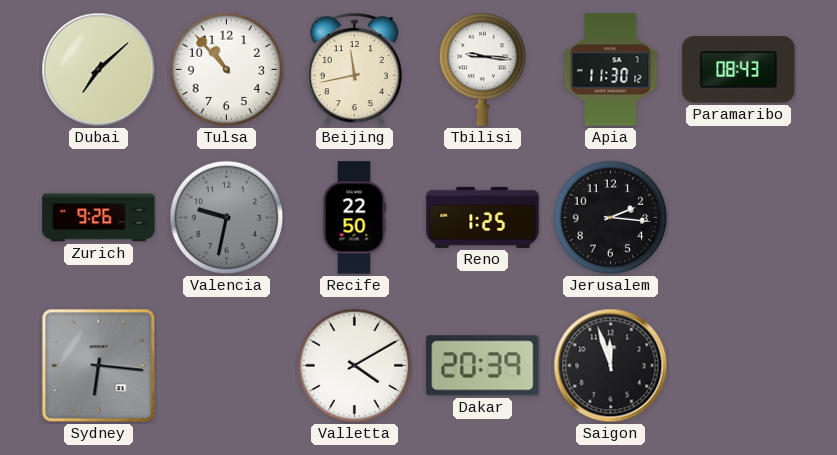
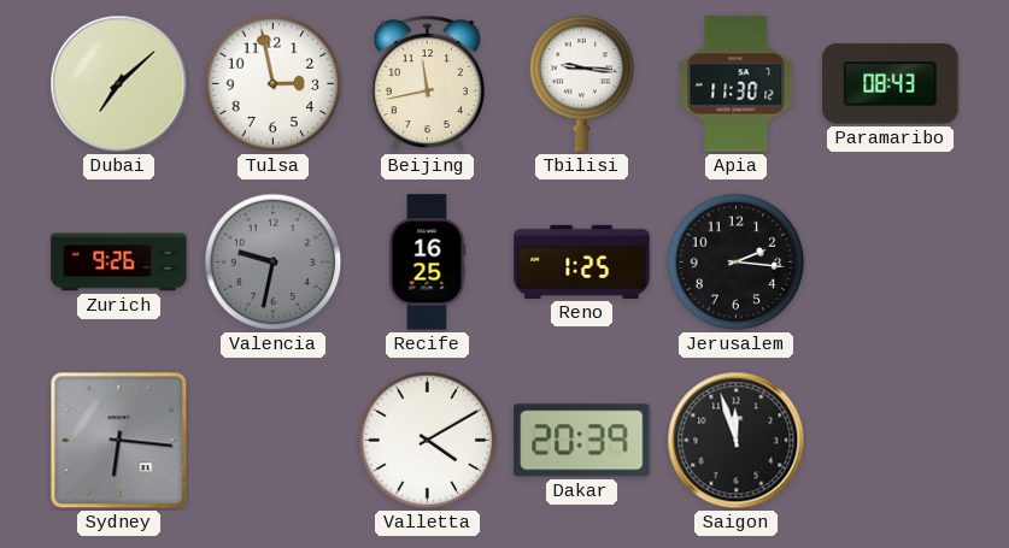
Tulsa: 10:53 -> 2:58 (274, 84)
Recife: 22:50 -> 16:25 (427, 263)
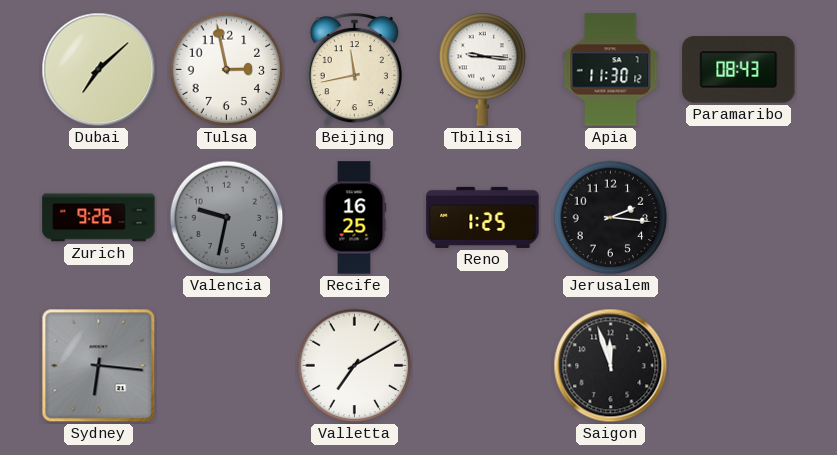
Valletta: 4:10 -> 7:10 (355, 366)
Dakar: 20:39 -> none (582, 441)
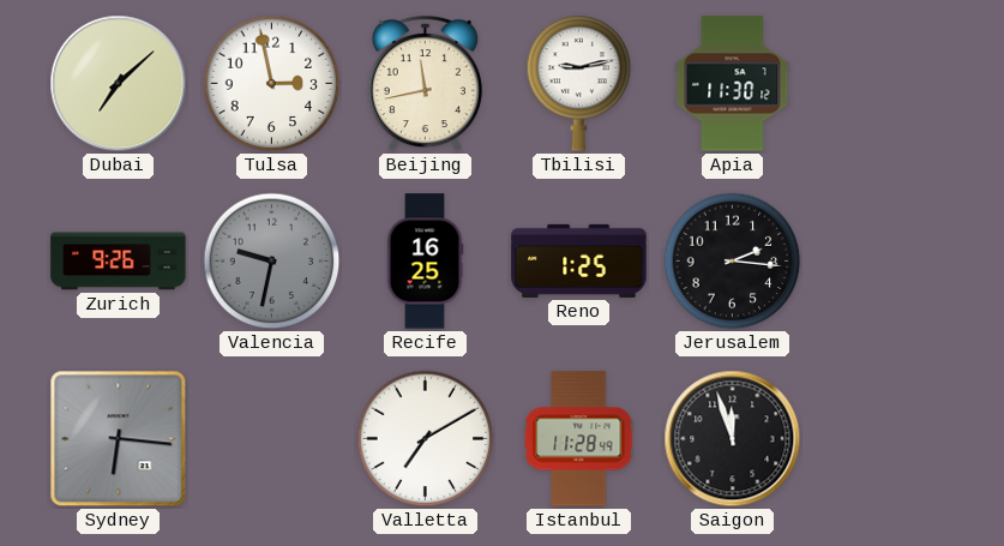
Tbilisi: 9:16 -> 9:13 (579, 83)
Paramaribo: 08:43 -> none (739, 70)
Istanbul: none -> 11:28 (579, 439)
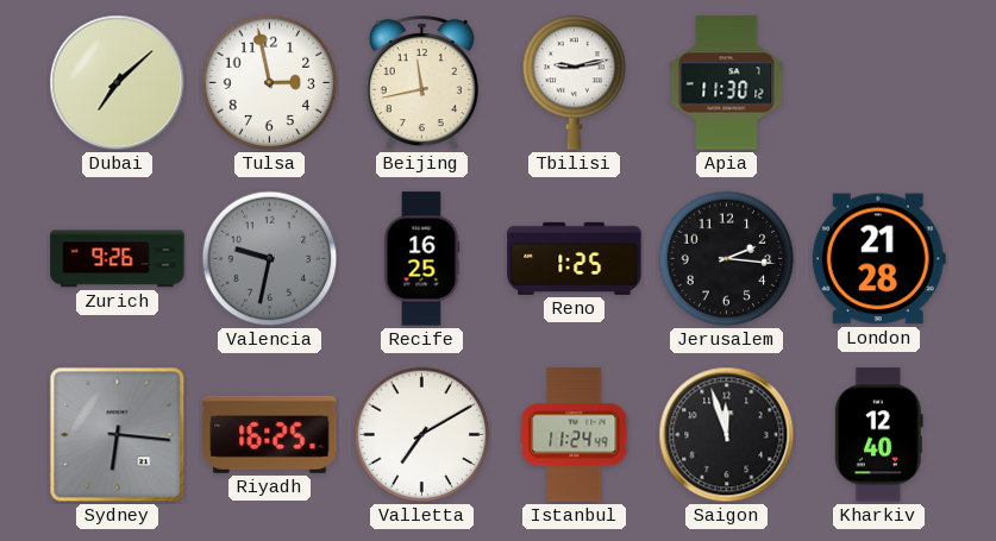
London: none -> 21:28 (878, 259)
Riyadh: none -> 16:25 (270, 434)
Istanbul: 11:28 -> 11:24 (575, 435)
Kharkiv: none -> 12:40 (878, 435)
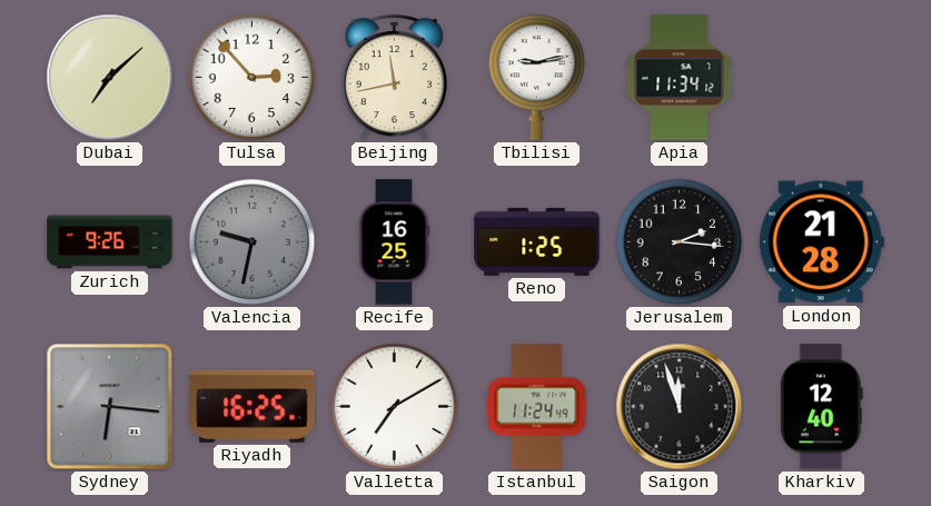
Tulsa: 2:58 -> 2:53 (252, 78)
Apia: 11:30 -> 11:34 (680, 78)
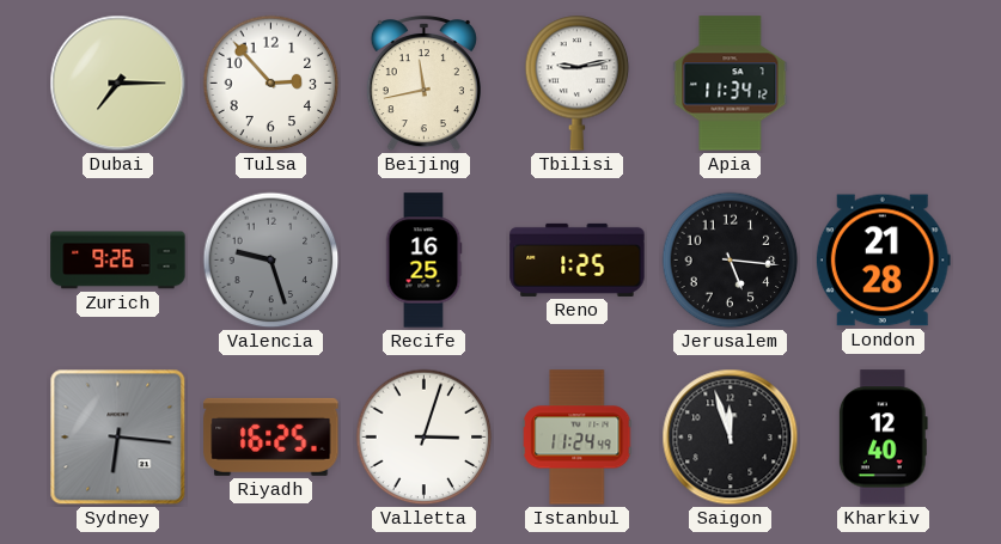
Dubai: 7:08 -> 7:15 (118, 84)
Valencia: 9:32 -> 9:27 (271, 261)
Jerusalem: 2:16 -> 5:16 (731, 261)
Valletta: 7:10 -> 3:03 (425, 438)
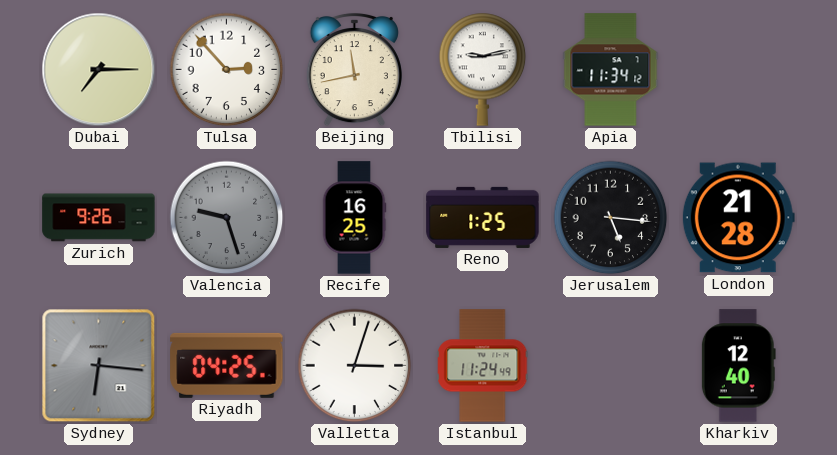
Riyadh: 16:25 -> 04:25 (227, 365)
Saigon: 11:57 -> none (731, 438)
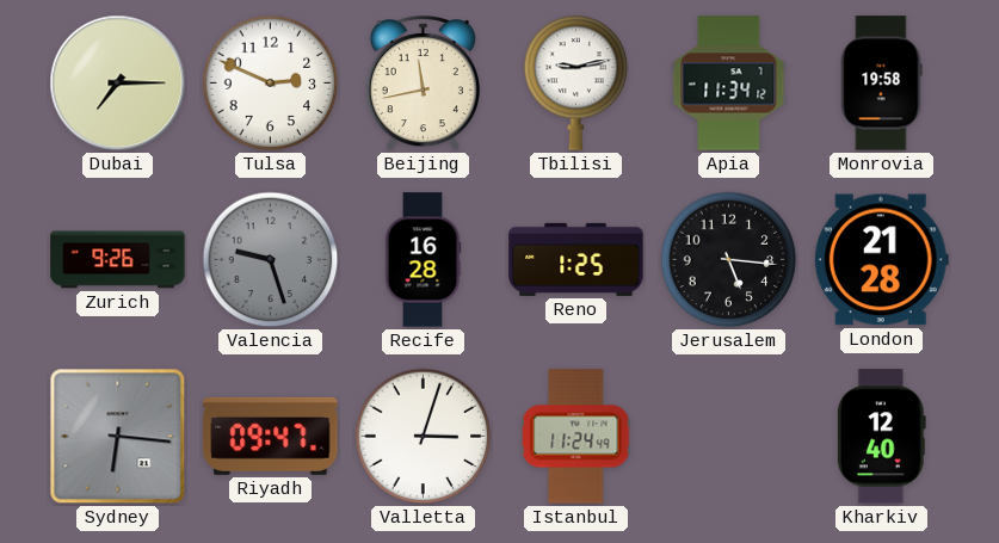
Tulsa: 2:53 -> 2:49 (271, 84)
Monrovia: none -> 19:58 (881, 84)
Recife: 16:25 -> 16:28 (423, 260)
Riyadh: 04:25 -> 09:47 (271, 436)
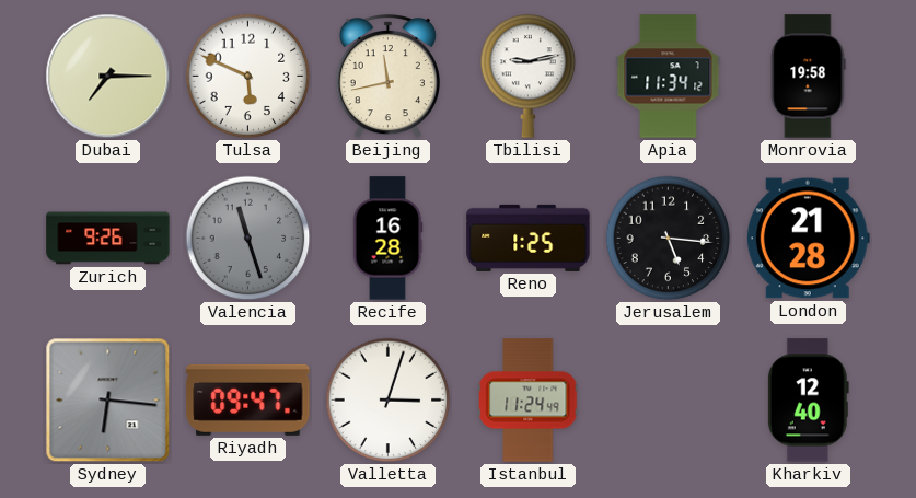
Tulsa: 2:49 -> 5:49 (248, 77)
Valencia: 9:27 -> 11:27 (248, 239)
